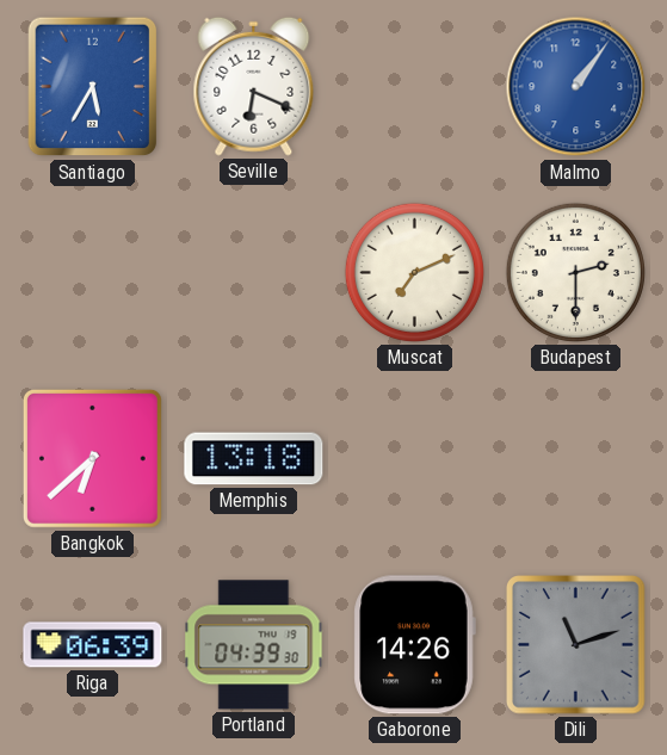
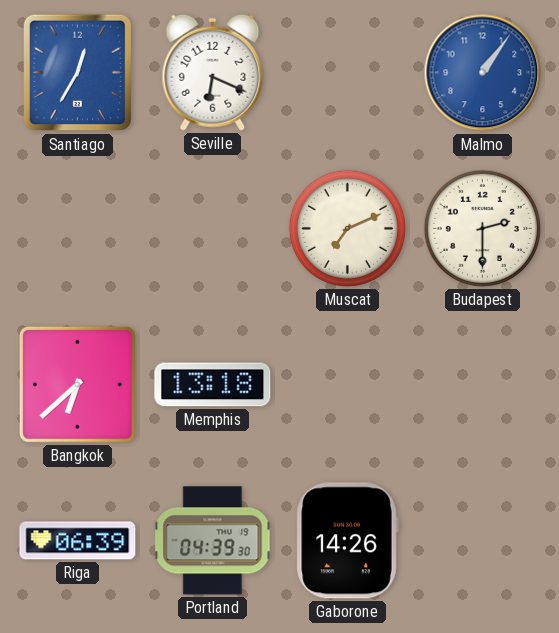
Santiago: 5:35 -> 12:35 (78, 73)
Dili: 11:12 -> none (576, 645)
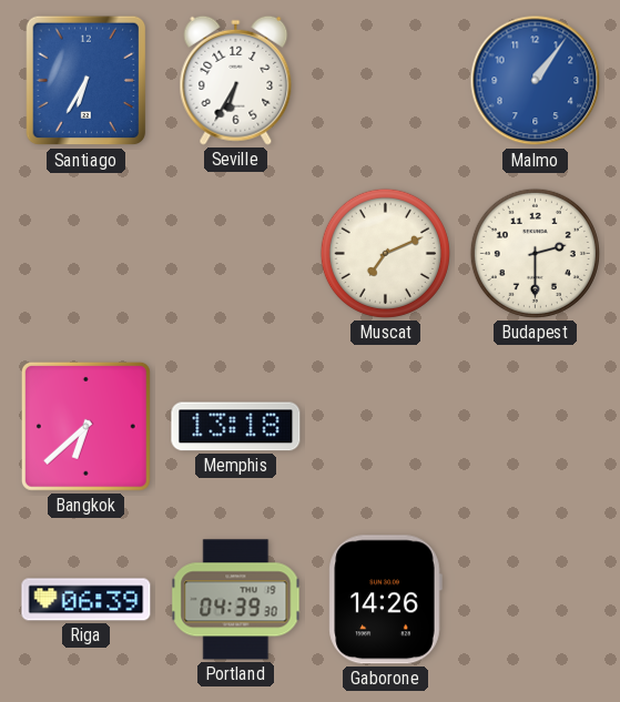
Santiago: 12:35 -> 6:35 (87, 81)
Seville: 6:19 -> 6:35 (236, 80)
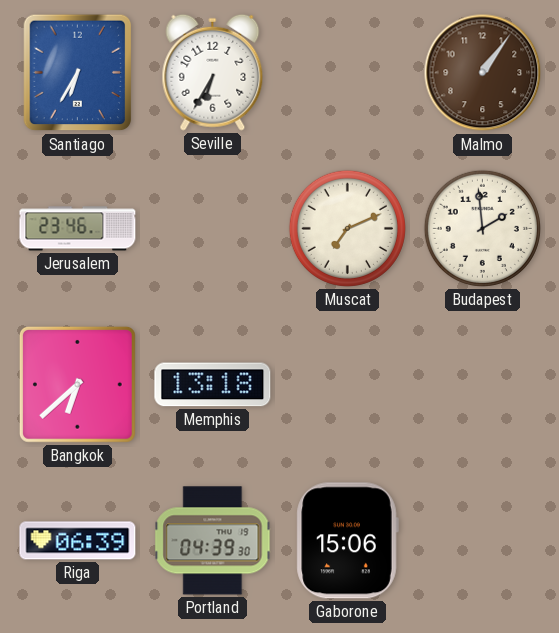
Malmo dial: blue -> brown (483, 73)
Jerusalem: none -> 23:46 (78, 229)
Budapest: 2:30 -> 1:59 (482, 228)
Gaborone: 14:26 -> 15:06 (347, 541)
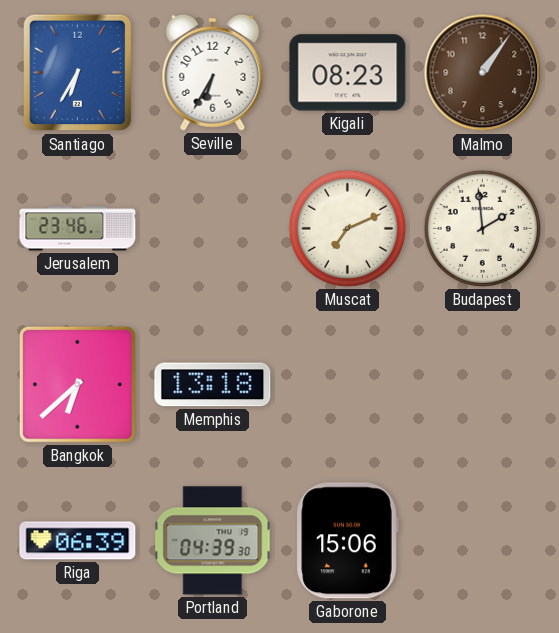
Kigali: none -> 08:23 (348, 73)
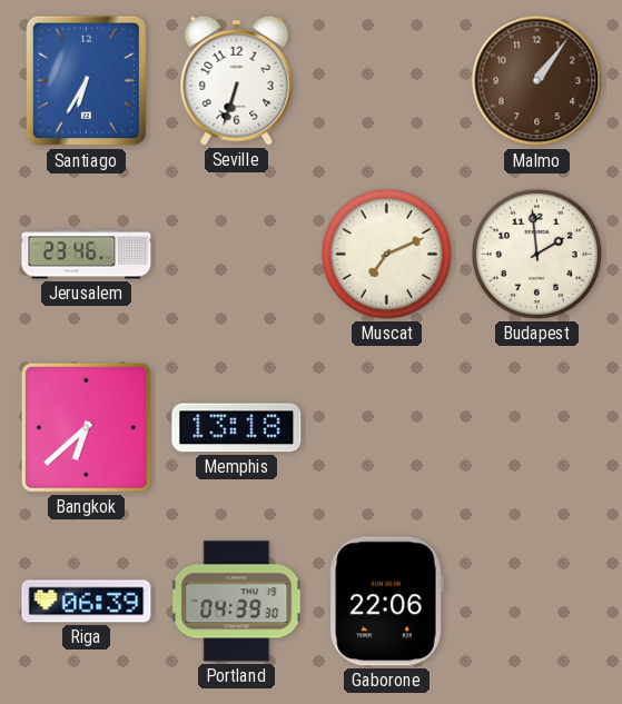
Seville: 6:35 -> 6:33 (237, 80)
Kigali: 08:23 -> none (348, 73)
Gaborone: 15:06 -> 22:06 (386, 602)
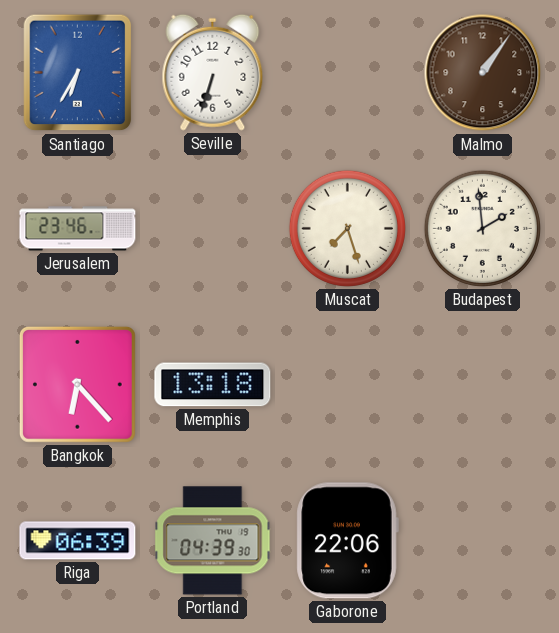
Muscat: 7:11 -> 7:27 (347, 228)
Bangkok: 6:38 -> 6:23 (77, 384)
